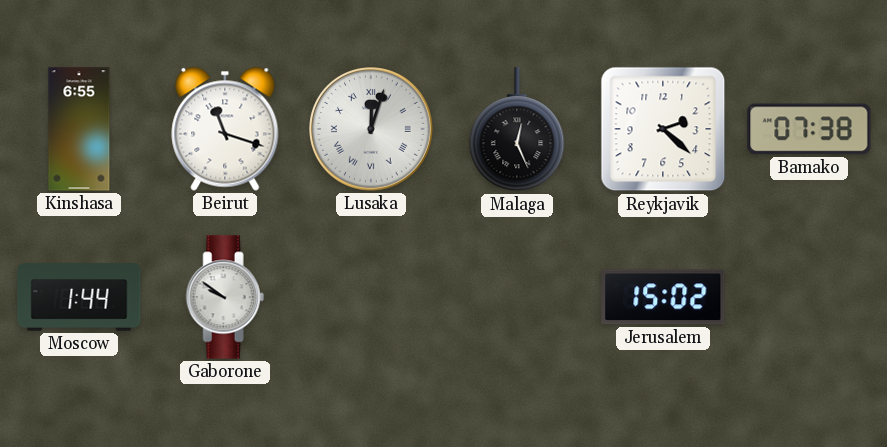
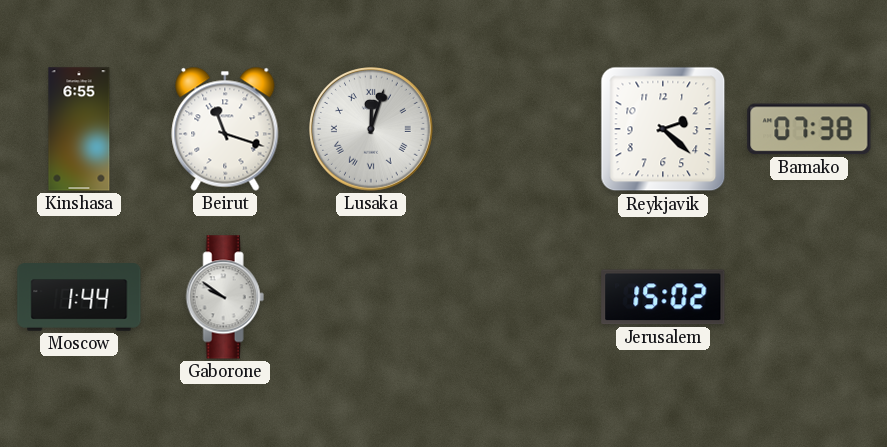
Malaga: 12:26 -> none (517, 130)
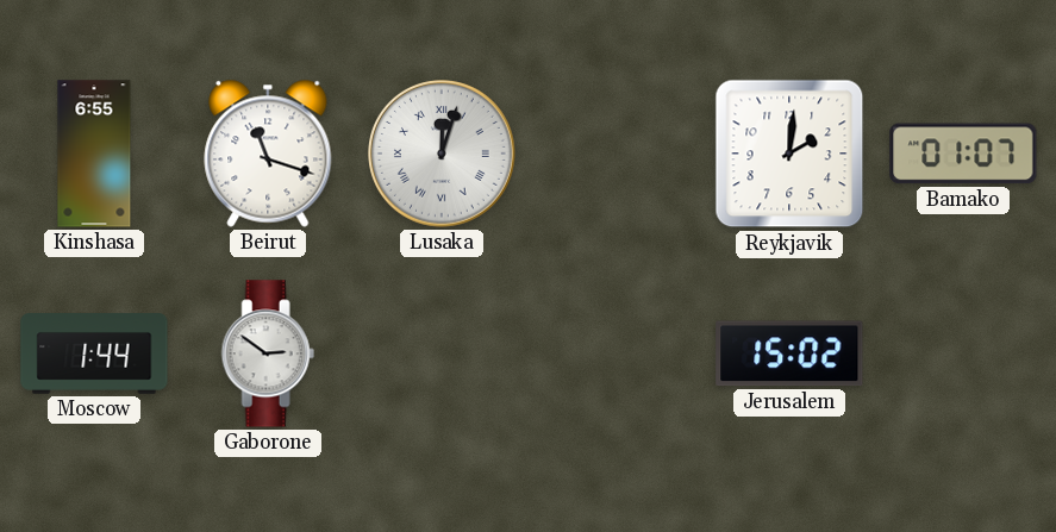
Reykjavik: 2:22 -> 2:01 (789, 154)
Bamako: 07:38 -> 01:07 (963, 154)
Gaborone: 9:51 -> 2:51 (268, 353)
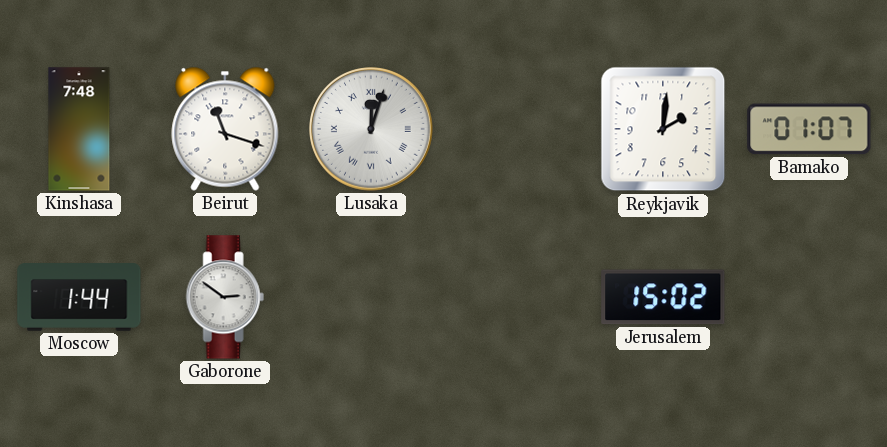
Kinshasa: 6:55 -> 7:48 (79, 129)
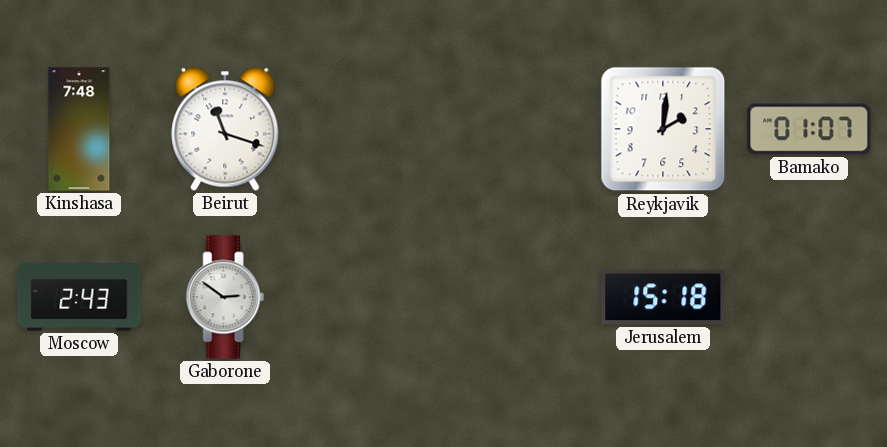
Lusaka: 12:03 -> none (372, 130)
Moscow: 1:44 -> 2:43 (79, 297)
Jerusalem: 15:02 -> 15:18 (663, 297)
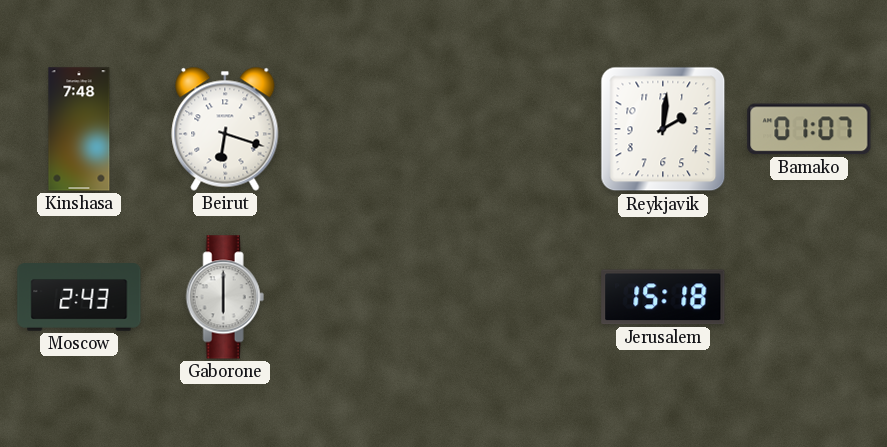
Beirut: 11:18 -> 6:18 (225, 129)
Gaborone: 2:51 -> 6:00 (225, 297)
